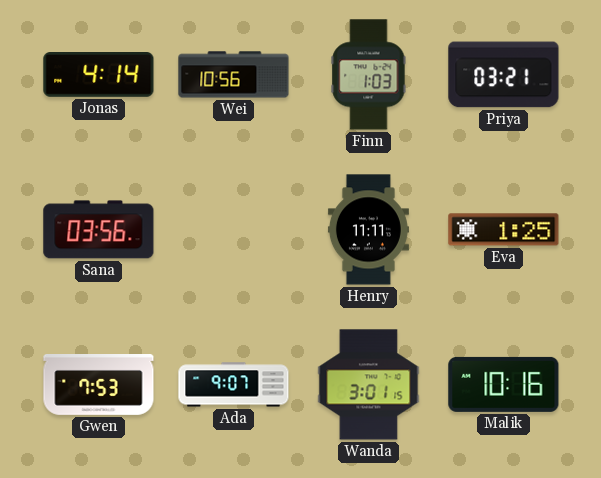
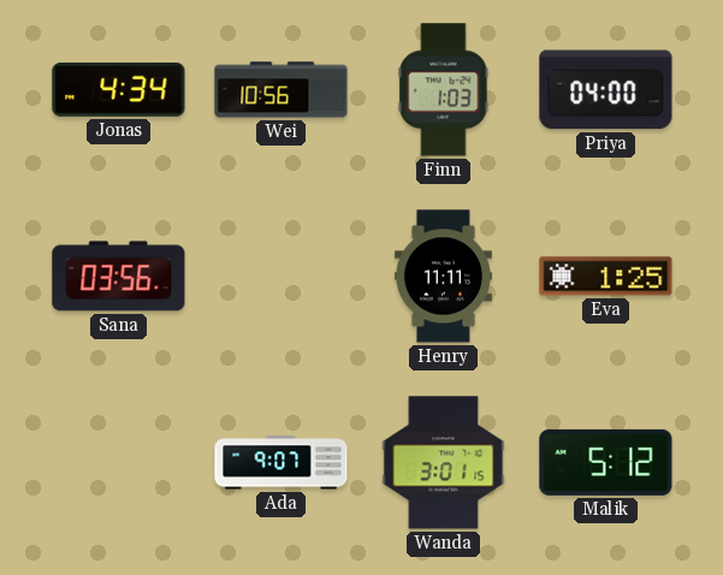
Jonas: 4:14 -> 4:34 (119, 90)
Priya: 03:21 -> 04:00 (606, 90)
Gwen: 7:53 -> none (99, 385)
Malik: 10:16 -> 5:12 (606, 462)
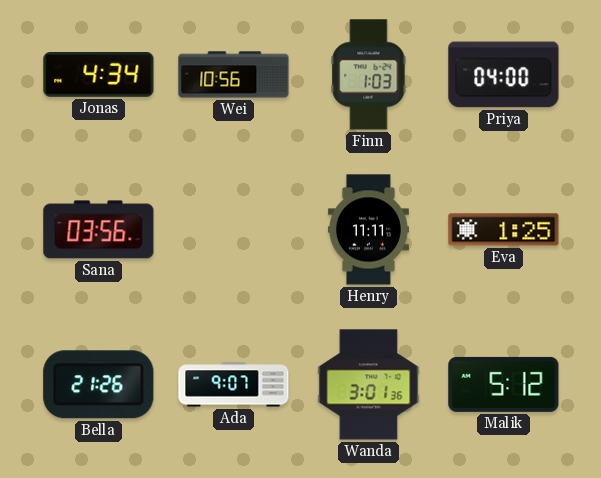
Bella: none -> 21:26 (99, 385)
Wanda: 3:01:15 -> 3:01:36 (369, 385)
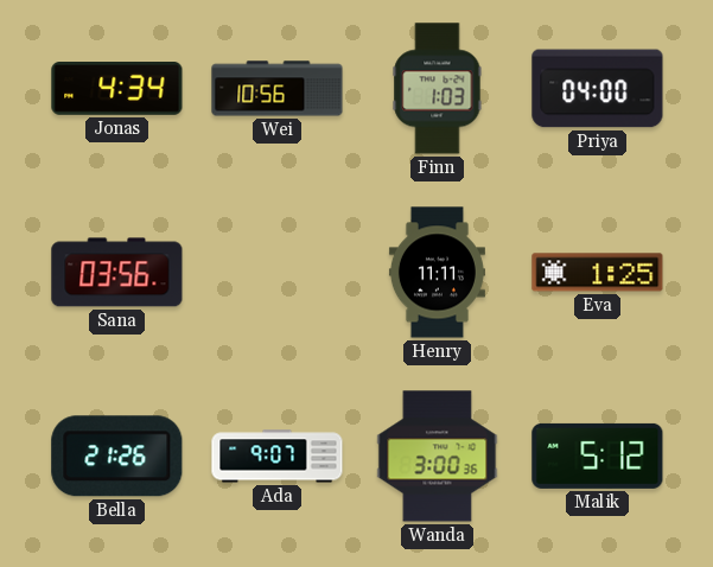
Wanda: 3:01 -> 3:00 (438, 457)
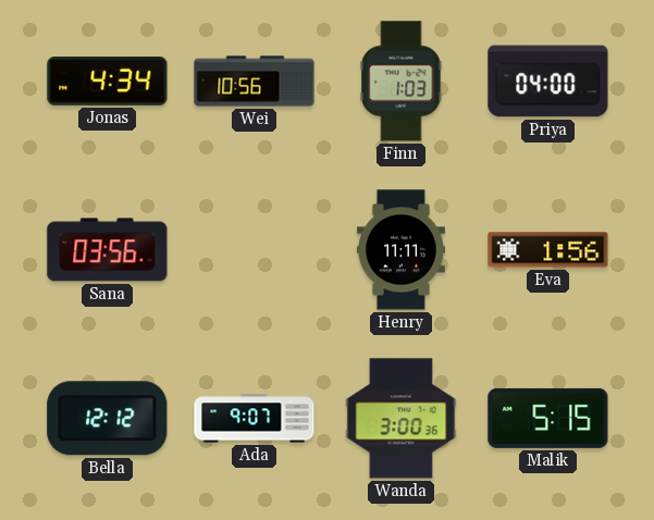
Eva: 1:25 -> 1:56 (548, 250)
Bella: 21:26 -> 12:12 (108, 419)
Malik: 5:12 -> 5:15 (548, 418)
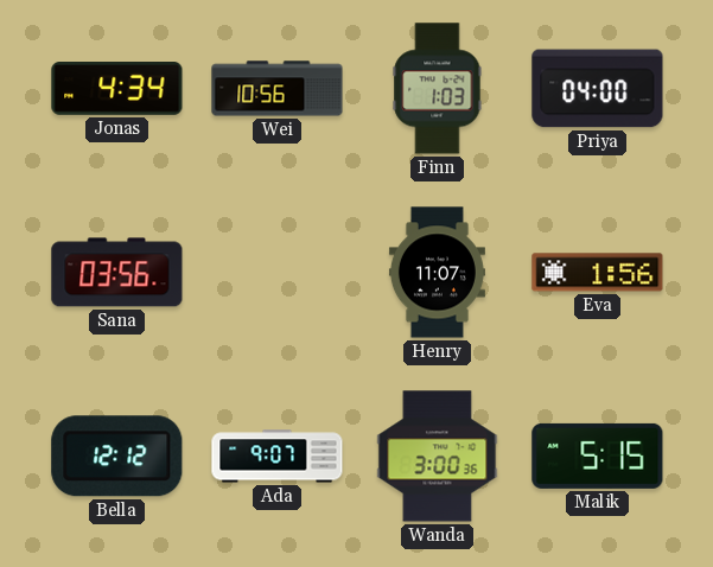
Henry: 11:11 -> 11:07 (437, 273)
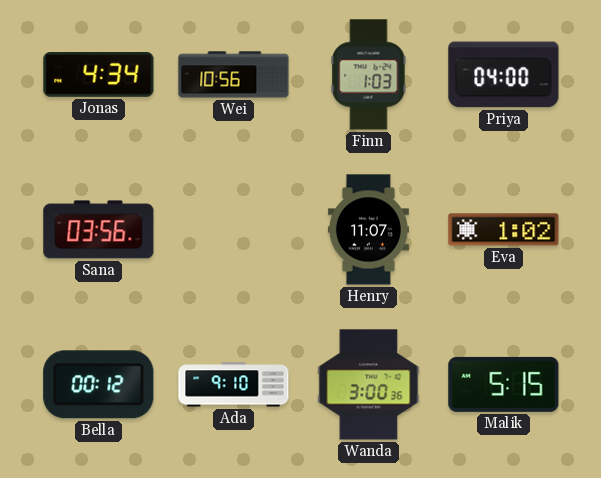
Eva: 1:56 -> 1:02 (504, 230)
Bella: 12:12 -> 00:12 (99, 385)
Ada: 9:07 -> 9:10 (234, 385)
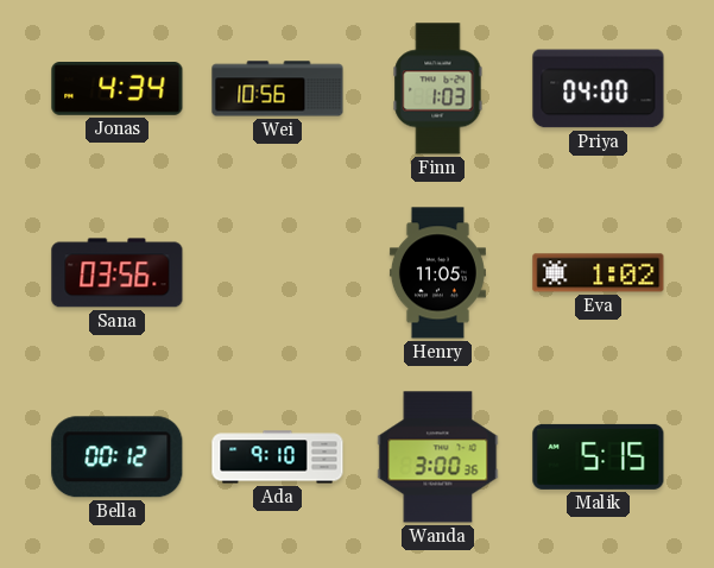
Henry: 11:07 -> 11:05 (437, 273)
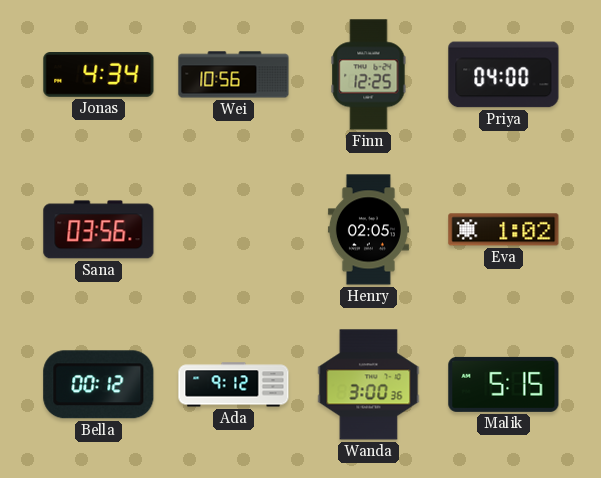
Finn: 1:03 -> 12:25 (369, 75)
Henry: 11:05 -> 02:05 (368, 230)
Ada: 9:10 -> 9:12 (234, 385)
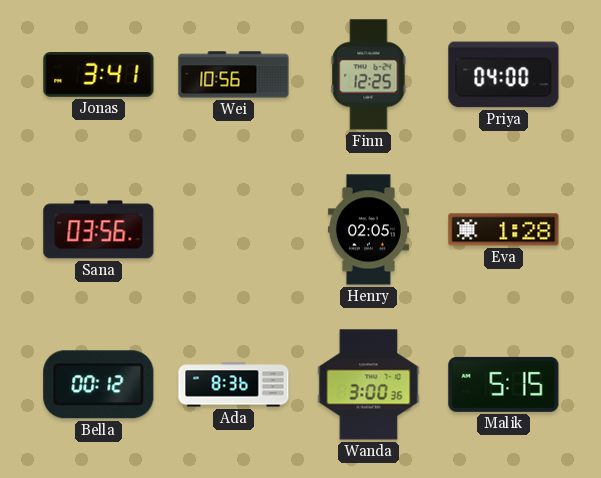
Jonas: 4:34 -> 3:41 (99, 75)
Eva: 1:02 -> 1:28 (504, 230)
Ada: 9:12 -> 8:36 (234, 385)
